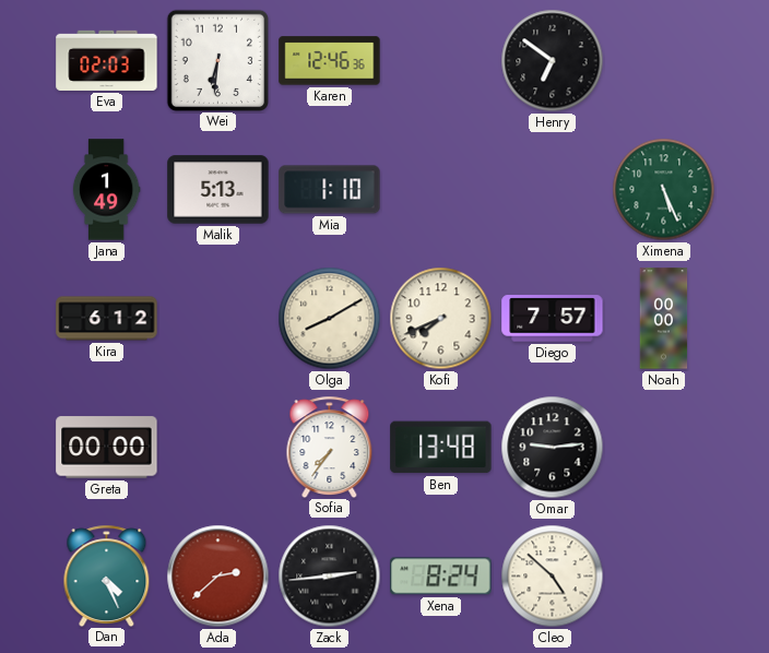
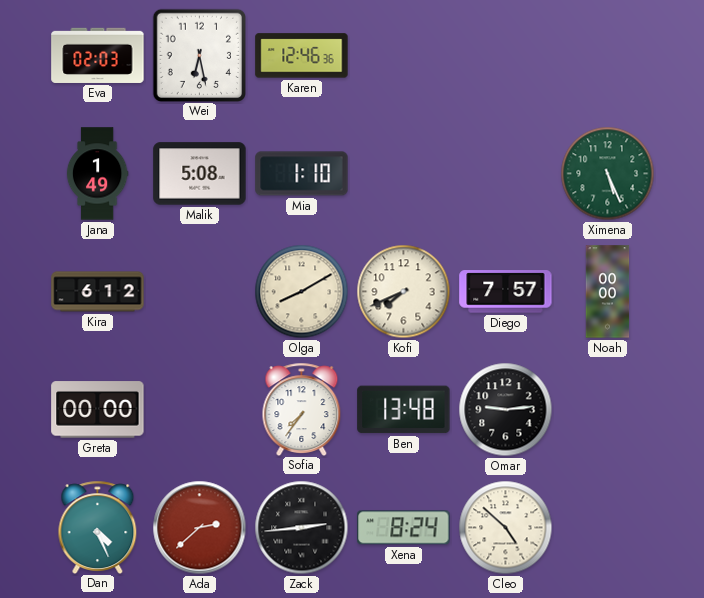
Wei: 6:31 -> 6:28 (199, 55)
Henry: 6:51 -> none (553, 61)
Malik: 5:13 -> 5:08 (200, 174)
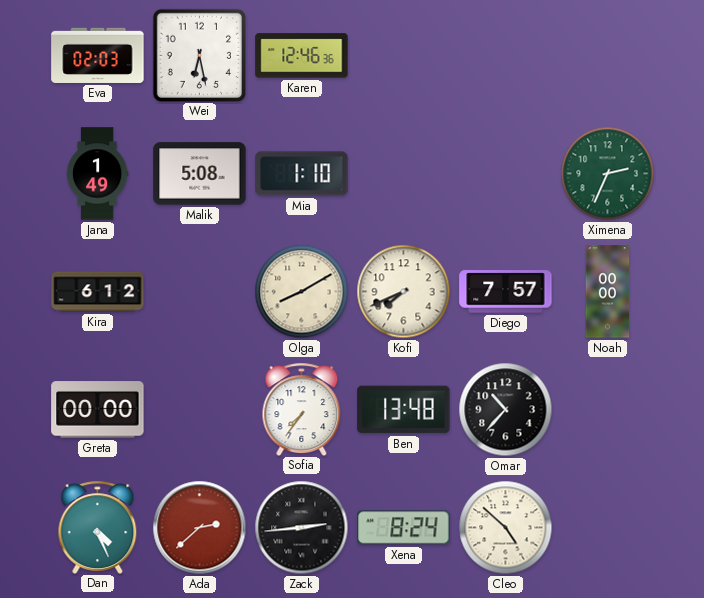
Ximena: 5:26 -> 2:34 (608, 174)
Omar: 9:14 -> 10:37 (506, 410)
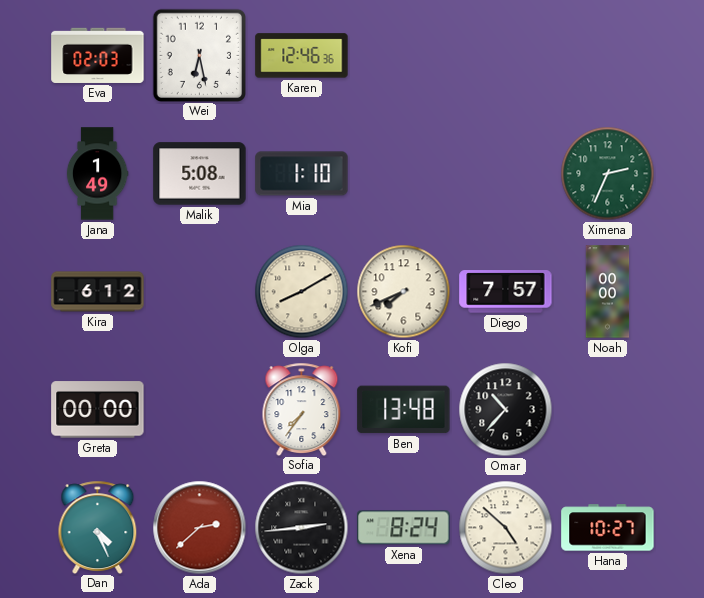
Hana: none -> 10:27 (608, 528)
